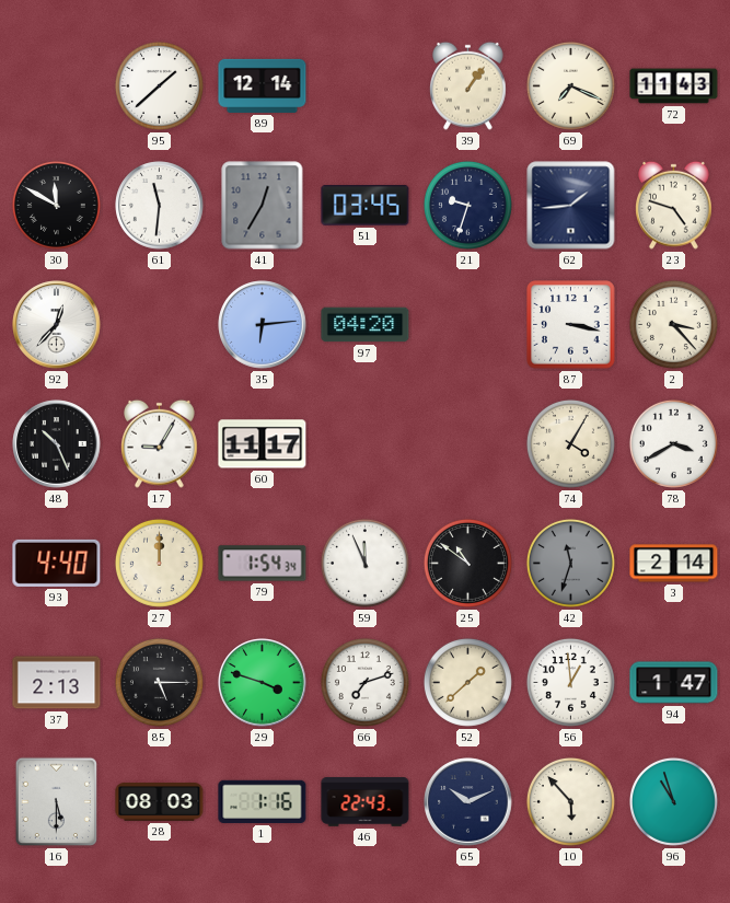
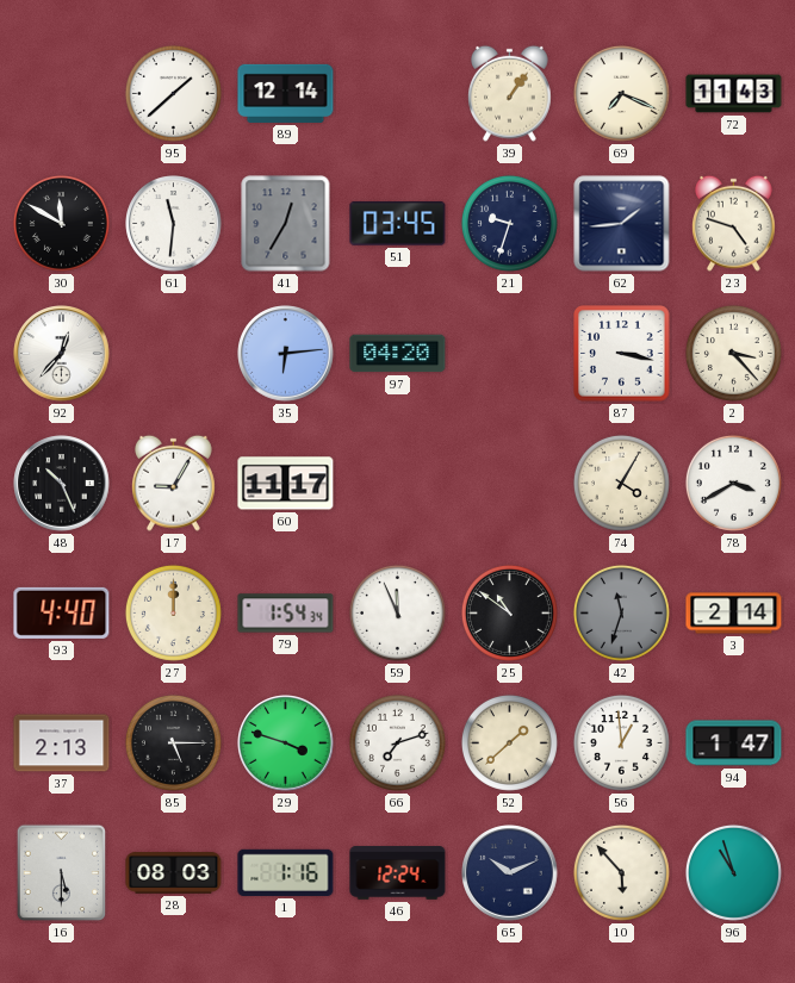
46: 22:43 -> 12:24 (398, 873)
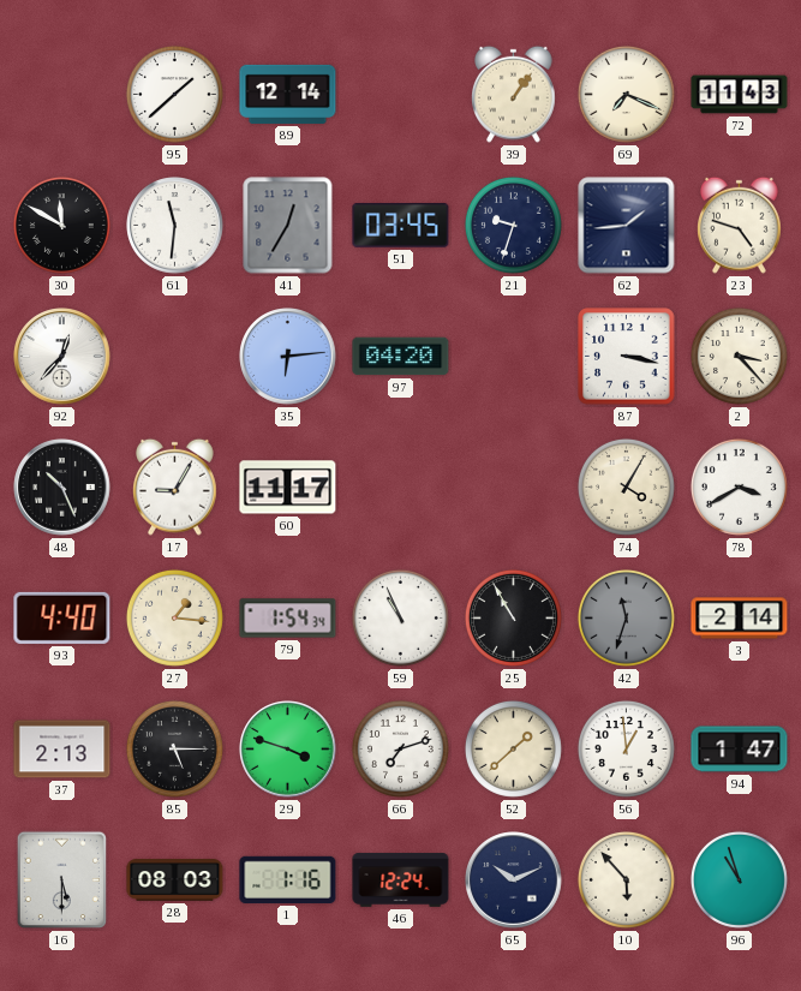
27: 12:00 -> 1:16 (174, 617)
59: 11:56 -> 10:56 (400, 617)
25: 10:51 -> 10:55 (513, 617)
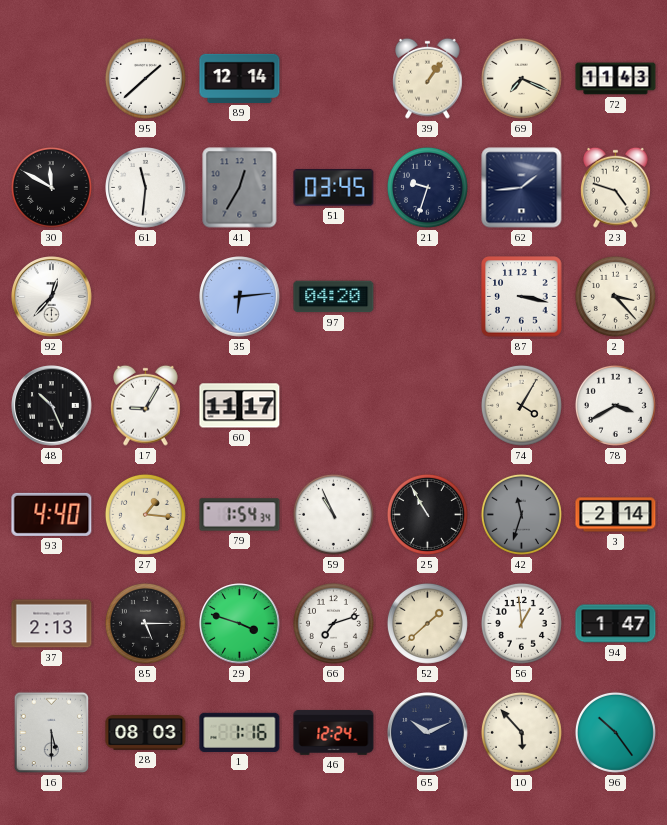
96: 10:57 -> 10:24 (615, 732)
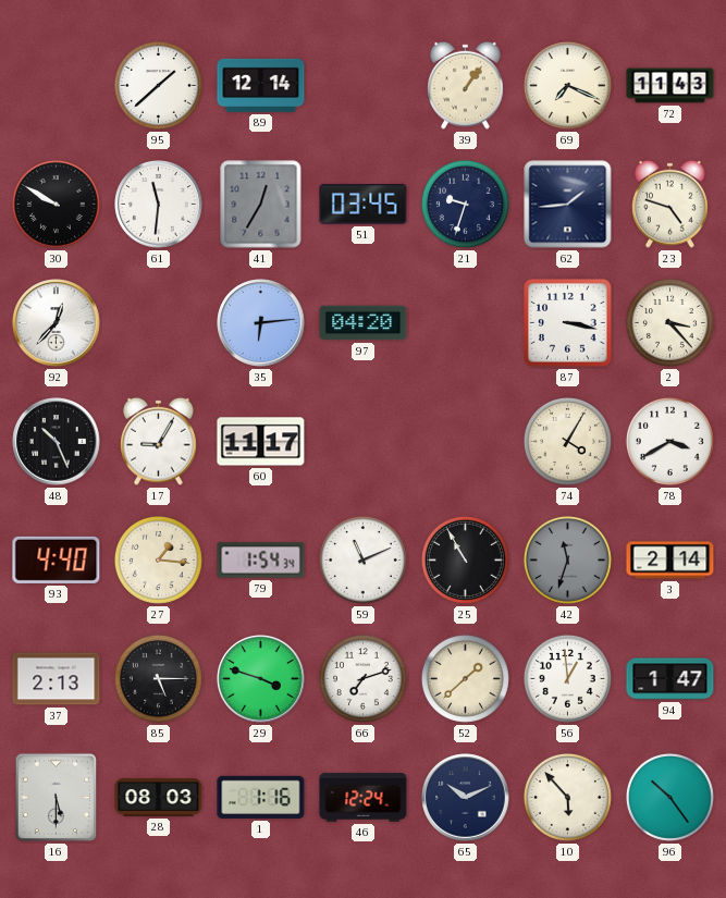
30: 11:50 -> 9:50 (56, 204)
59: 10:56 -> 11:11 (362, 559)
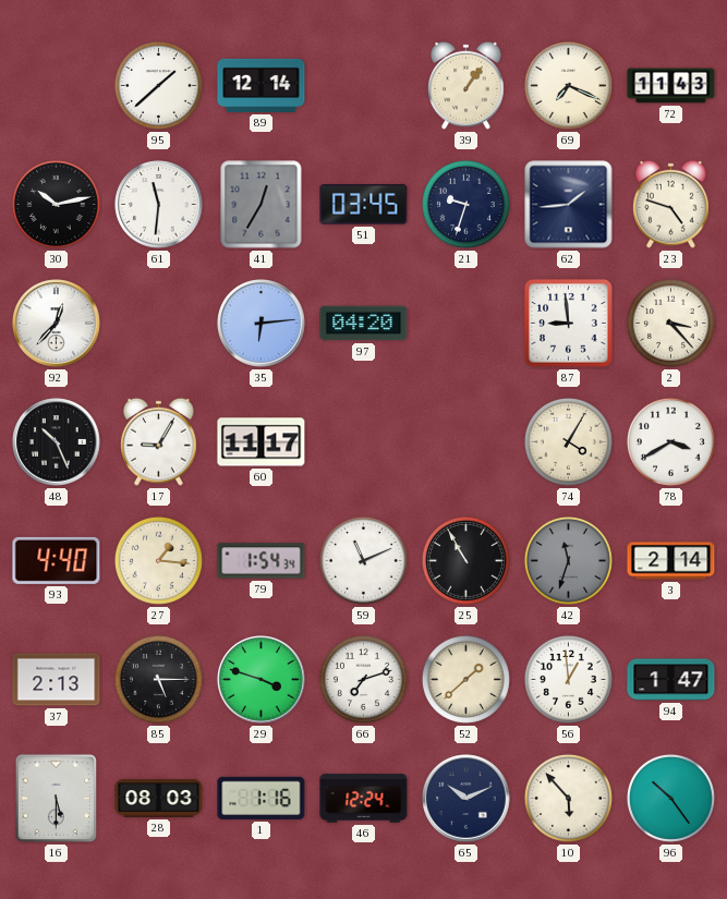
30: 9:50 -> 10:13 (56, 204)
87: 3:17 -> 8:59 (569, 324)
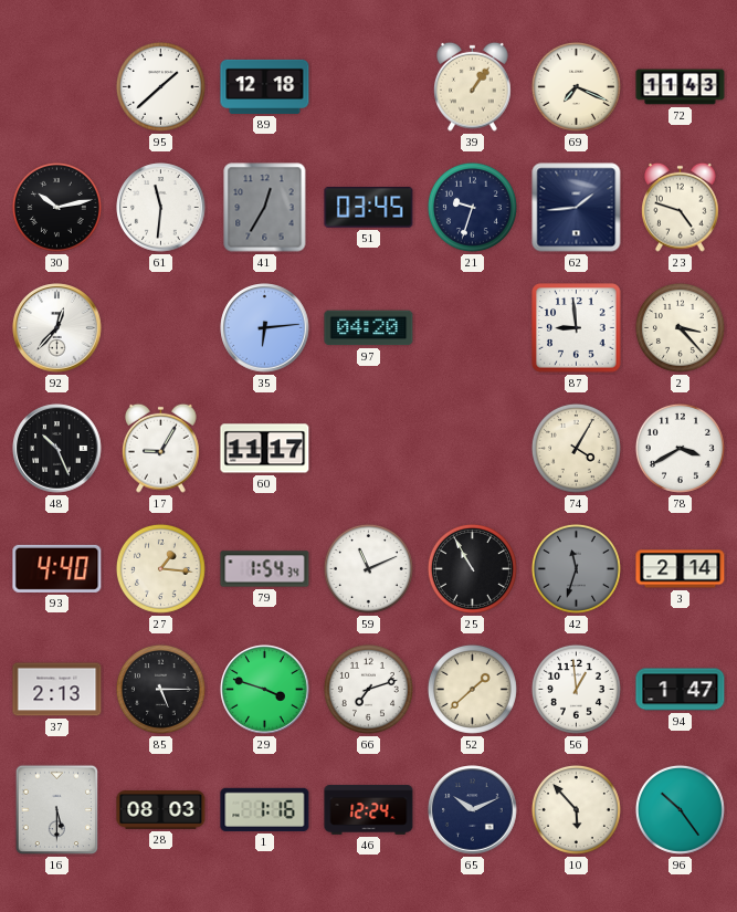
89: 12:14 -> 12:18 (265, 86)
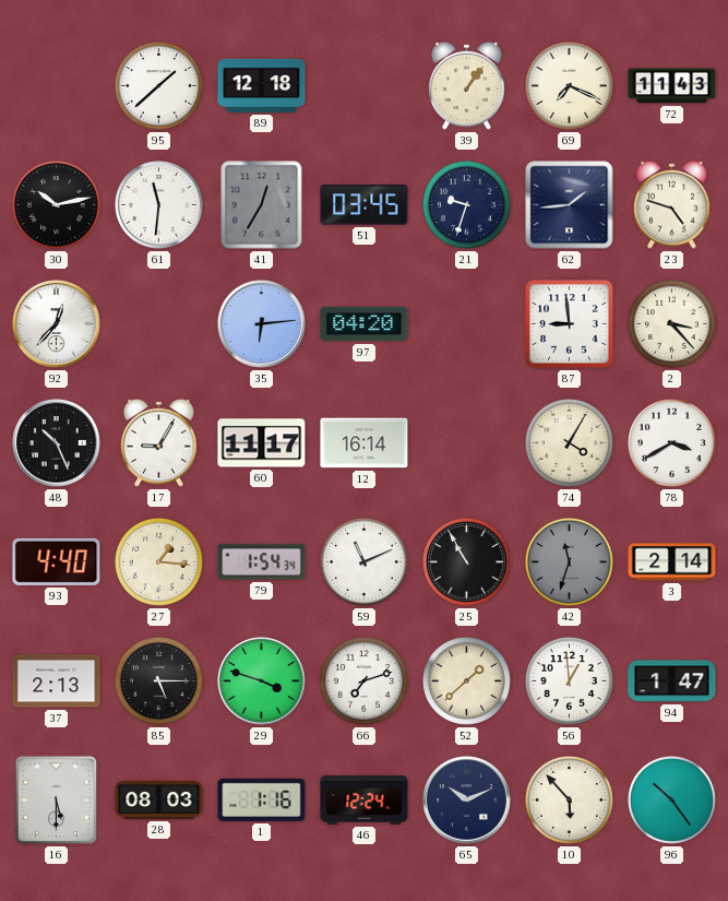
12: none -> 16:14 (365, 443)
